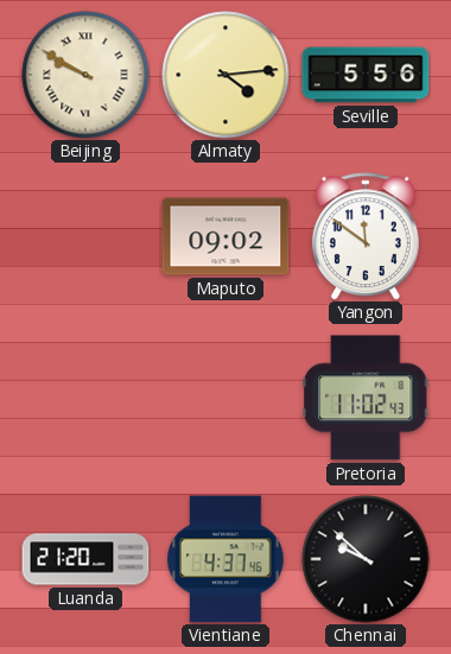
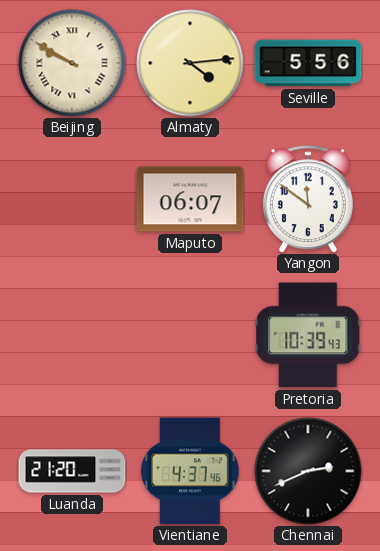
Maputo: 09:02 -> 06:07 (190, 199)
Pretoria: 11:02 -> 10:39 (308, 335)
Chennai: 9:52 -> 2:41 (308, 471)
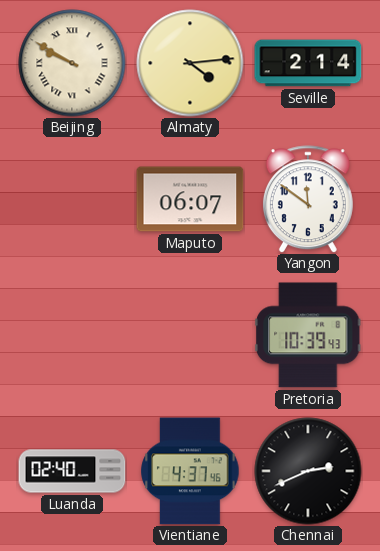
Seville: 5:56 -> 2:14 (308, 63)
Luanda: 21:20 -> 02:40 (72, 471)
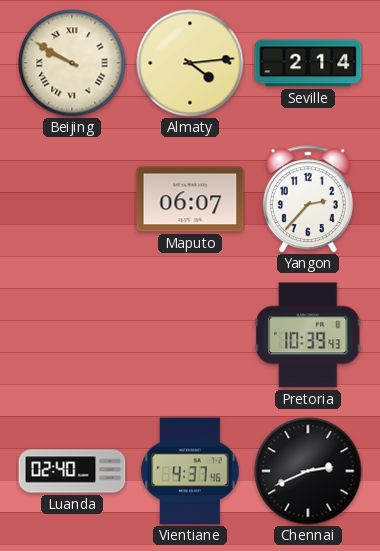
Yangon: 11:51 -> 2:37 (308, 199)
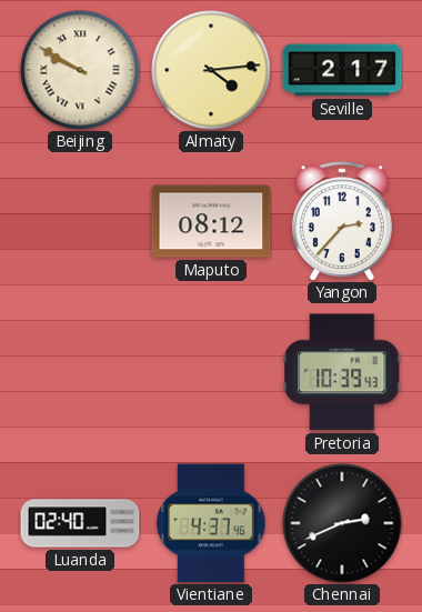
Seville: 2:14 -> 2:17 (342, 70)
Maputo: 06:07 -> 08:12 (211, 221)
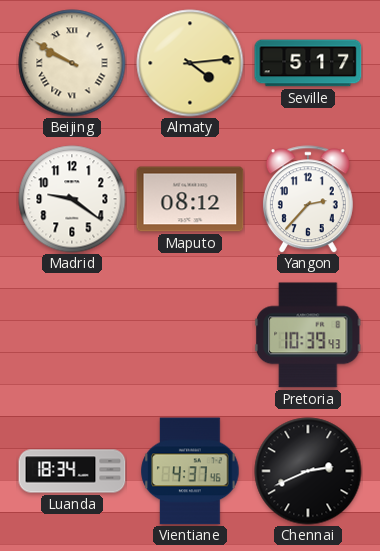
Seville: 2:17 -> 5:17 (308, 63)
Madrid: none -> 9:21 (72, 199)
Luanda: 02:40 -> 18:34 (72, 471)
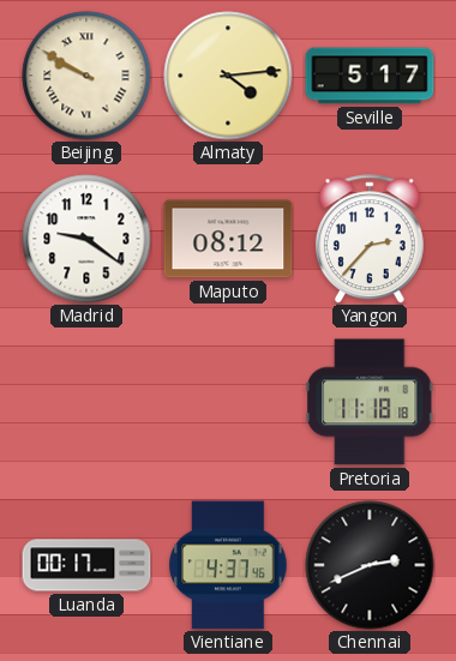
Pretoria: 10:39 -> 11:18 (370, 402)
Luanda: 18:34 -> 00:17 (86, 565)
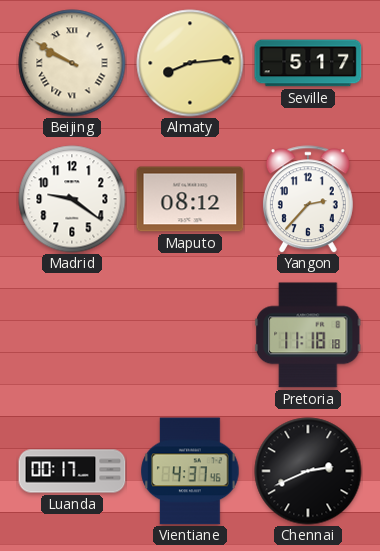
Almaty: 4:14 -> 8:14 (190, 63)
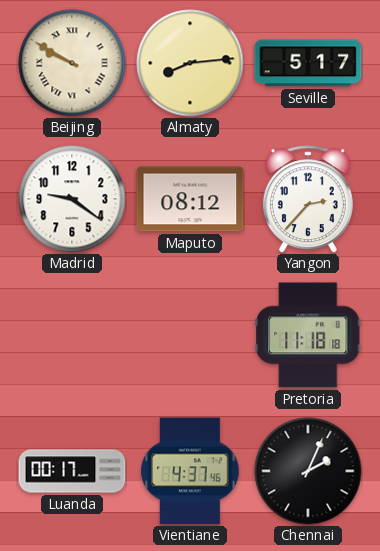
Chennai: 2:41 -> 2:04 (308, 471)
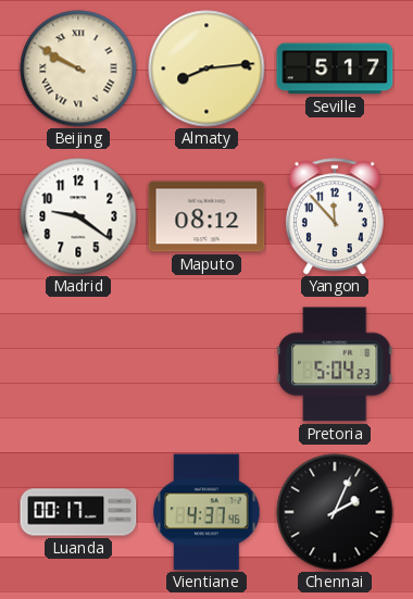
Yangon: 2:37 -> 11:53 (335, 216)
Pretoria: 11:18 -> 5:04 (335, 364)
